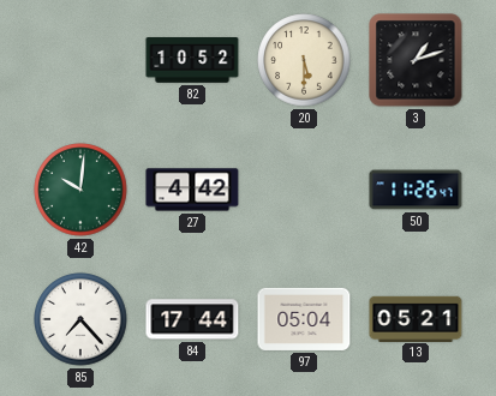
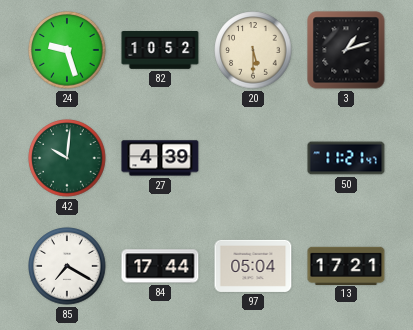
24: none -> 9:27 (67, 50)
27: 4:42 -> 4:39 (160, 158)
50: 11:26 -> 11:21 (346, 158)
85: 7:23 -> 7:20 (67, 266)
13: 05:21 -> 17:21 (346, 265)
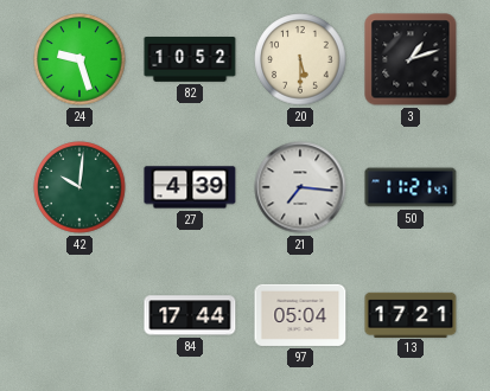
21: none -> 7:16 (300, 187)
85: 7:20 -> none (67, 266)
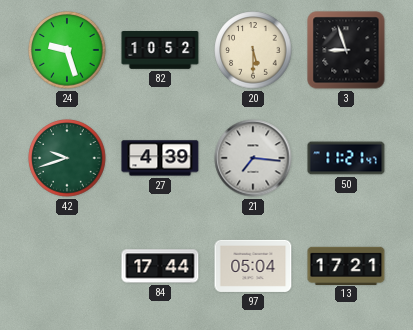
3: 1:12 -> 8:57 (346, 50)
42: 10:01 -> 9:42 (67, 158)
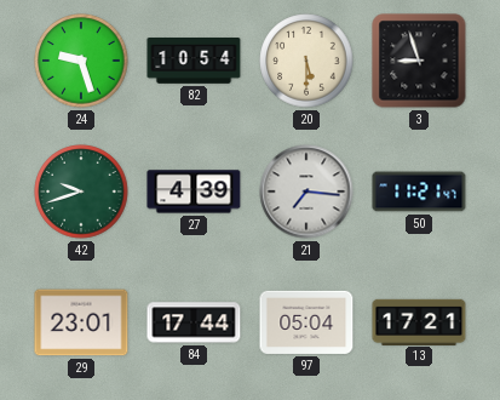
82: 10:52 -> 10:54 (194, 62)
29: none -> 23:01 (81, 322)
